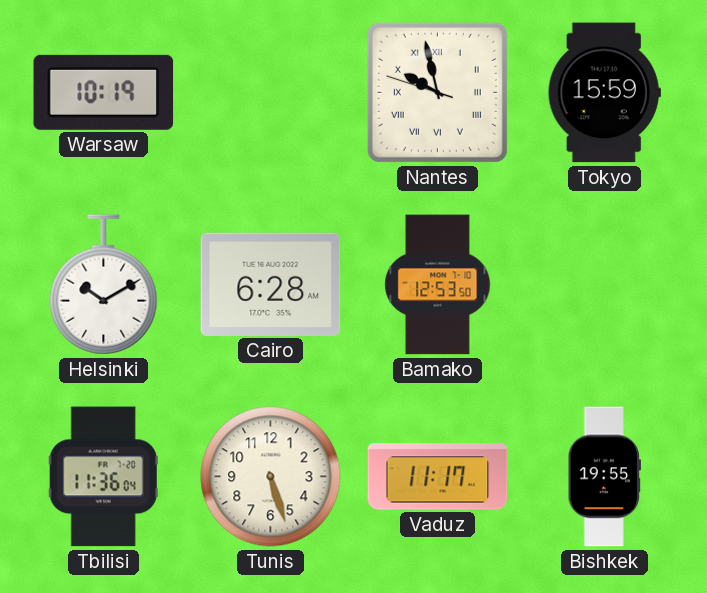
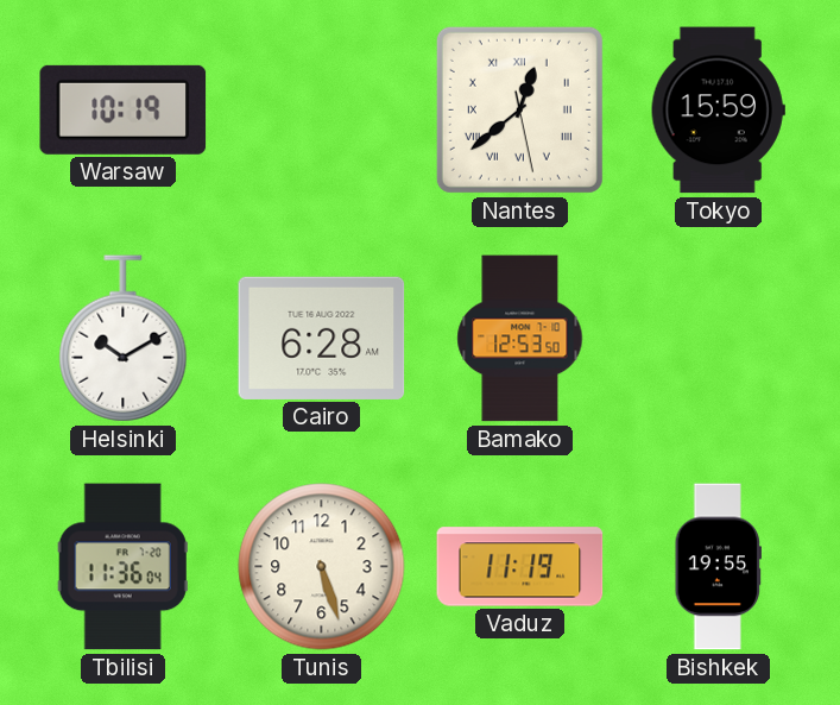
Nantes: 9:57 -> 12:38 (519, 109)
Vaduz: 11:17 -> 11:19 (520, 567)
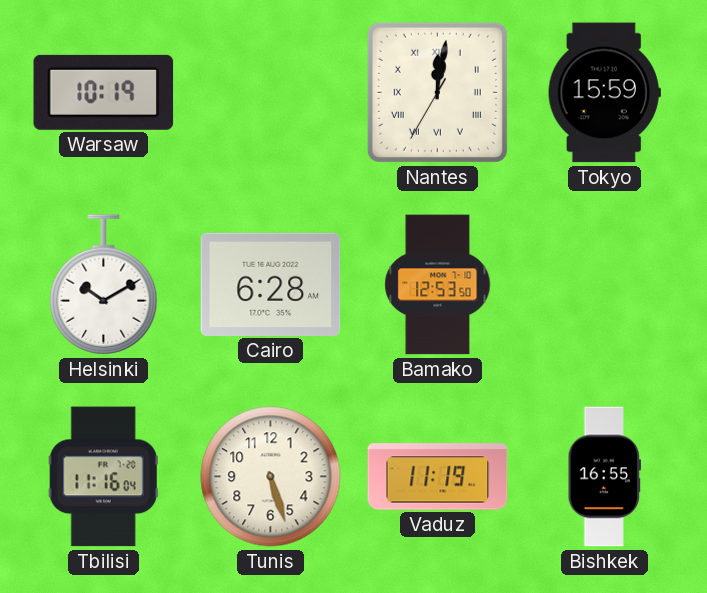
Nantes: 12:38 -> 12:01 (437, 92)
Tbilisi: 11:36 -> 11:16 (103, 477)
Bishkek: 19:55 -> 16:55 (604, 477)
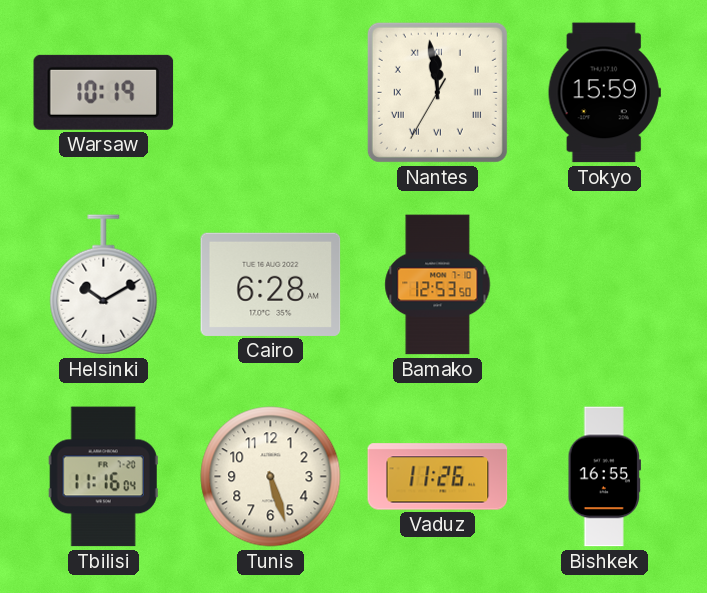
Nantes: 12:01 -> 11:58 (437, 92)
Vaduz: 11:19 -> 11:26 (438, 477)
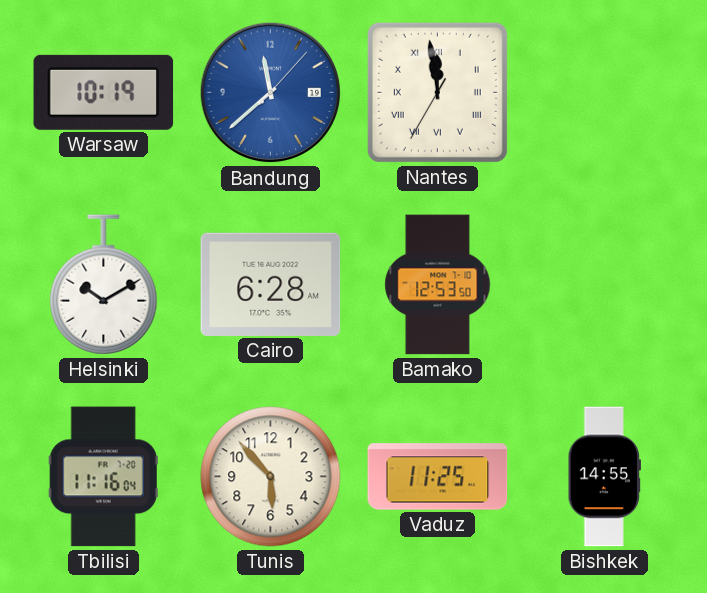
Bandung: none -> 11:38 (271, 93)
Tokyo: 15:59 -> none (604, 93)
Tunis: 5:27 -> 5:53 (271, 477)
Vaduz: 11:26 -> 11:25 (438, 477)
Bishkek: 16:55 -> 14:55 (604, 477)
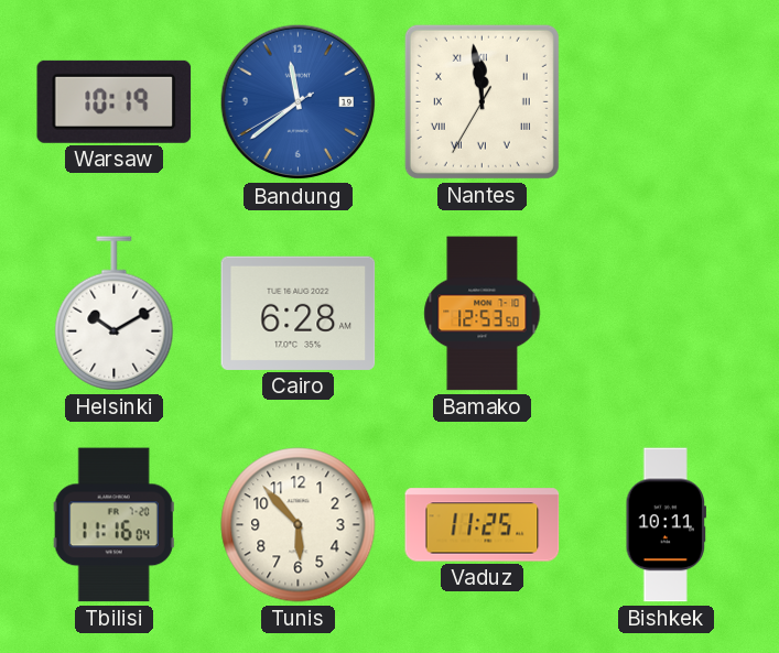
Bandung: 11:38:07 -> 11:38:40 (299, 102)
Bishkek: 14:55 -> 10:11 (666, 525)
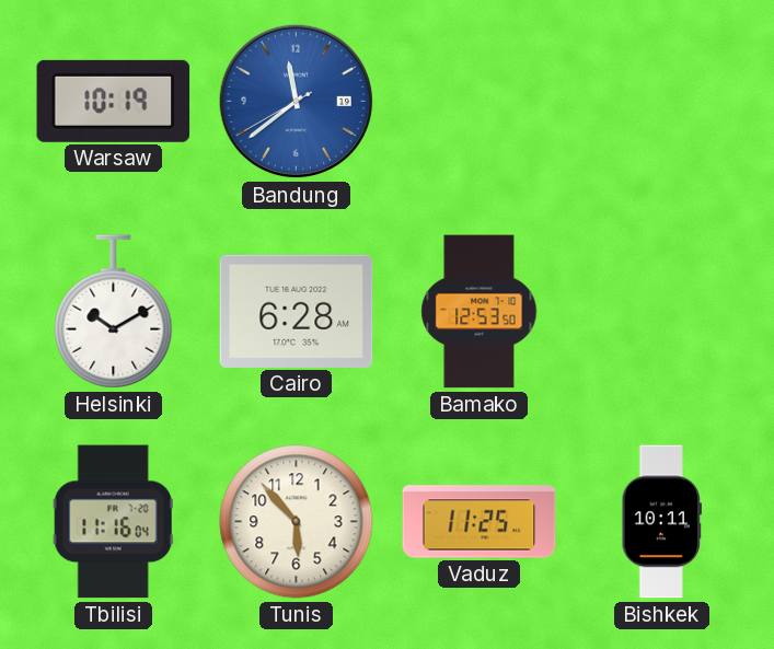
Nantes: 11:58 -> none (482, 101)
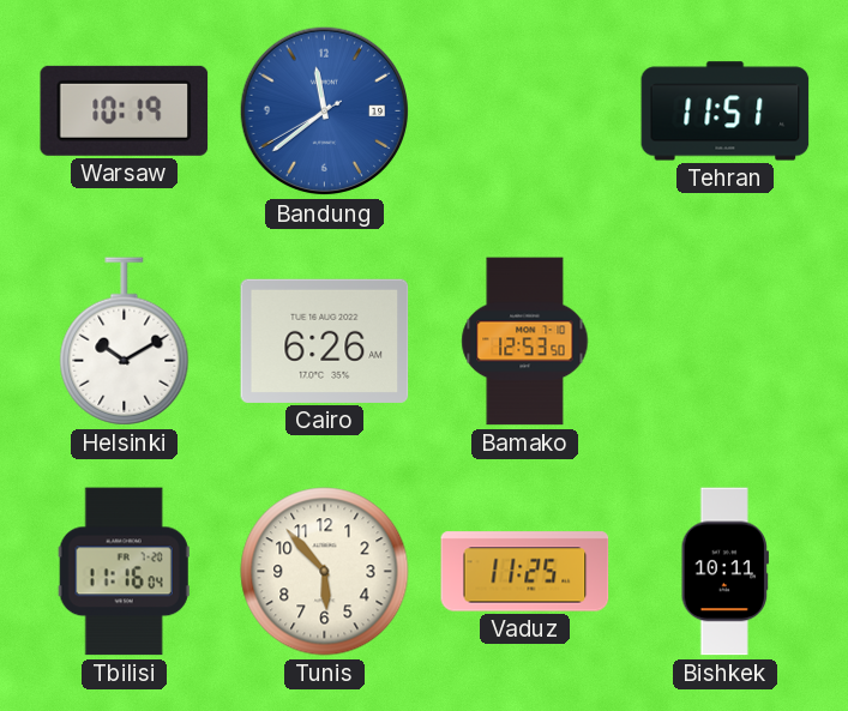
Tehran: none -> 11:51 (726, 112)
Cairo: 6:28 -> 6:26 (325, 341)
